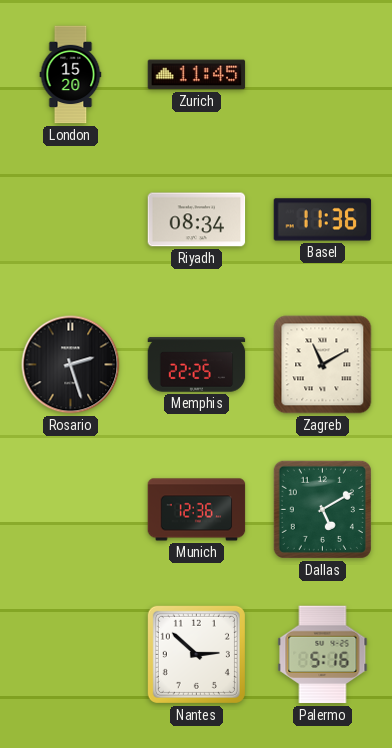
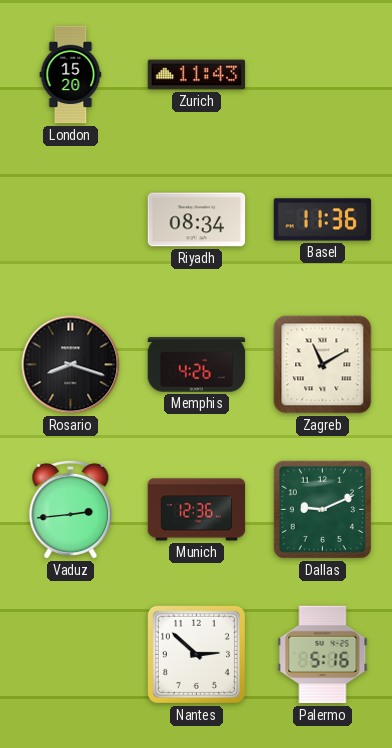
Zurich: 11:45 -> 11:43 (197, 75)
Rosario: 2:27 -> 8:18 (71, 365)
Memphis: 22:25 -> 4:26 (197, 365)
Vaduz: none -> 2:44 (71, 509)
Dallas: 5:10 -> 9:11 (322, 509)
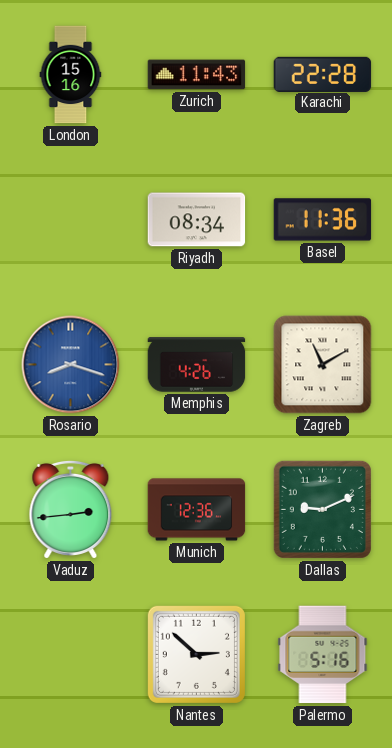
London: 15:20 -> 15:16 (71, 75)
Karachi: none -> 22:28 (323, 74)
Rosario dial: black -> blue (71, 365)
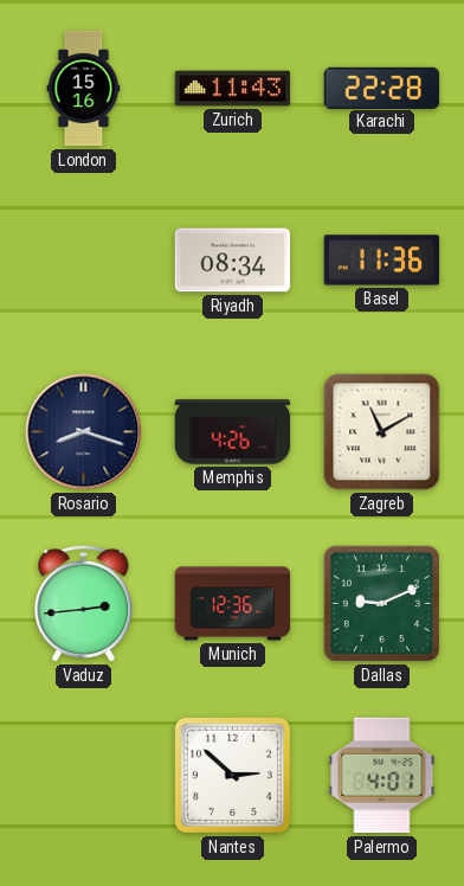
Rosario dial: blue -> navy (84, 432)
Palermo: 5:16 -> 4:01 (382, 776)
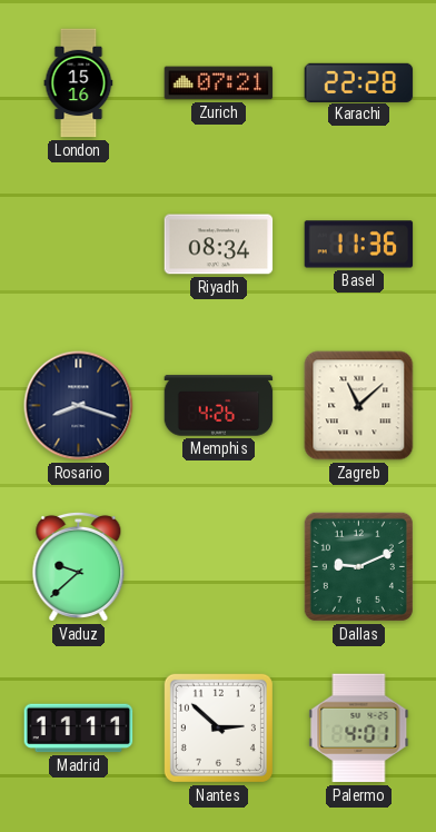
Zurich: 11:43 -> 07:21 (219, 83)
Zagreb: 11:10 -> 11:08 (359, 406)
Vaduz: 2:44 -> 9:38 (79, 566)
Munich: 12:36 -> none (233, 604)
Madrid: none -> 11:11 (79, 729)
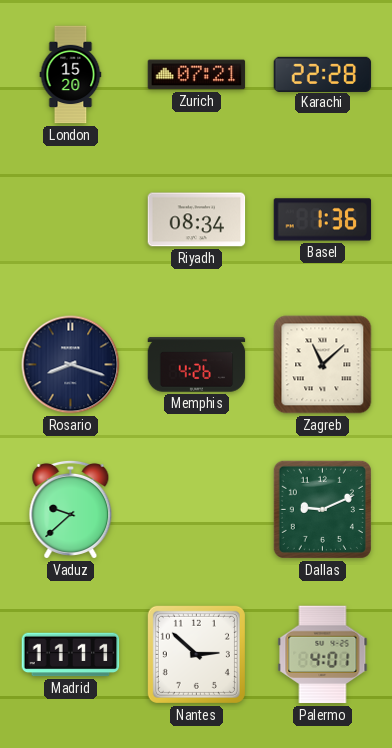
London: 15:16 -> 15:20 (71, 75)
Basel: 11:36 -> 1:36 (323, 220)
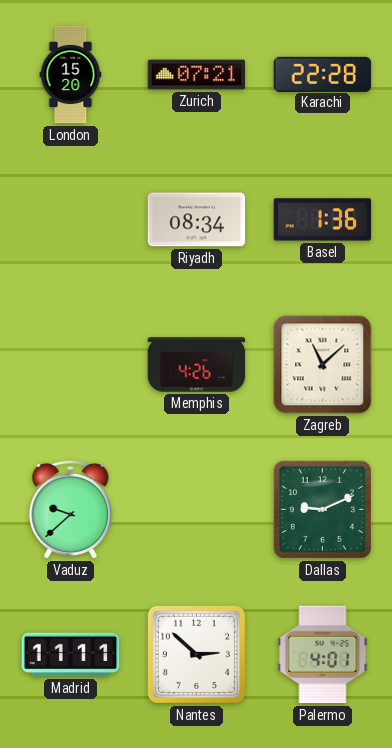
Rosario: 8:18 -> none (71, 365)
